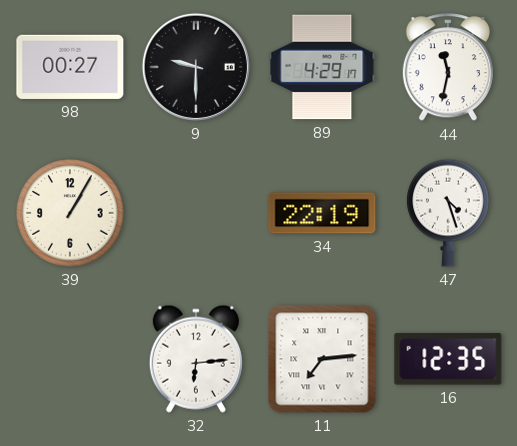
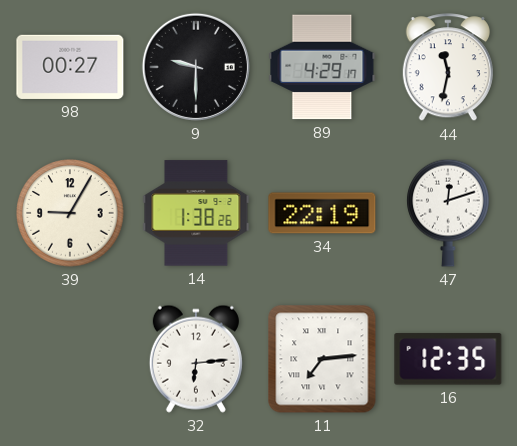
39: 1:05 -> 9:05 (70, 213)
14: none -> 1:38 (196, 213)
47: 4:27 -> 12:12 (449, 213)
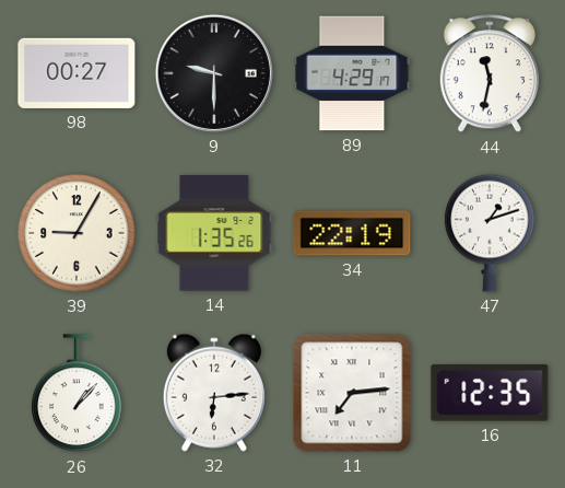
14: 1:38 -> 1:35 (214, 233)
47: 12:12 -> 1:12 (491, 233)
26: none -> 1:07 (78, 394)
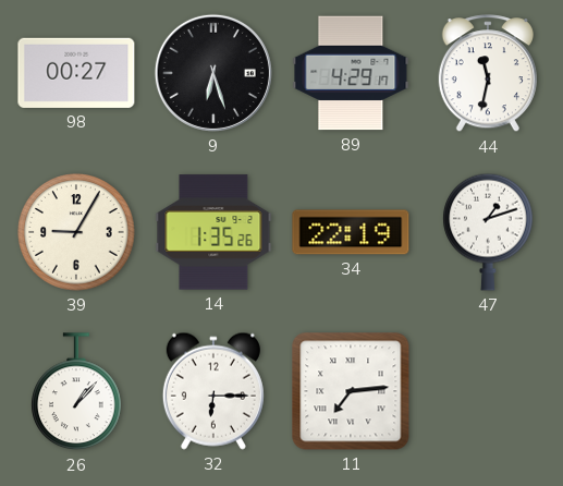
9: 9:30 -> 6:27 (213, 73)
32: 6:14 -> 6:15 (213, 391)
16: 12:35 -> none (490, 393)
